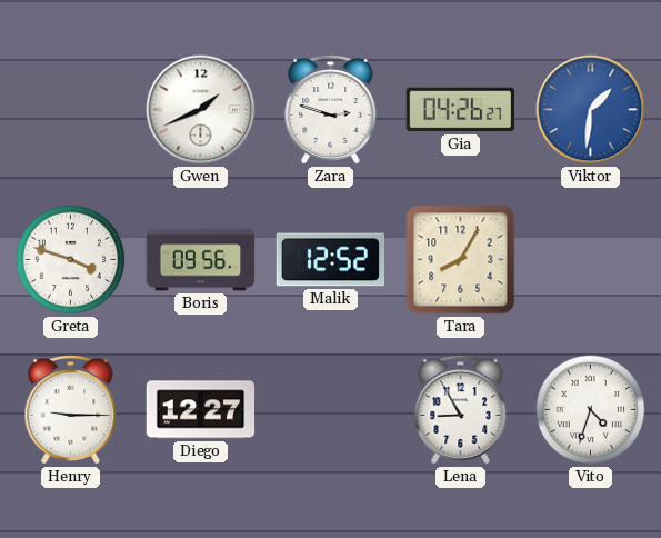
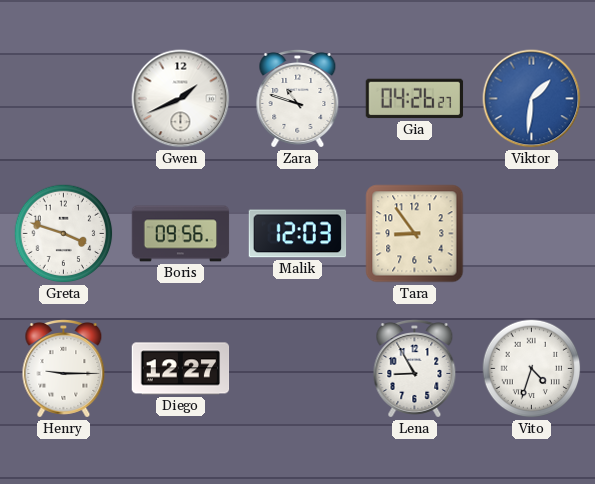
Zara: 2:48 -> 10:48 (298, 99)
Malik: 12:52 -> 12:03 (298, 234)
Tara: 8:05 -> 8:54 (415, 234)
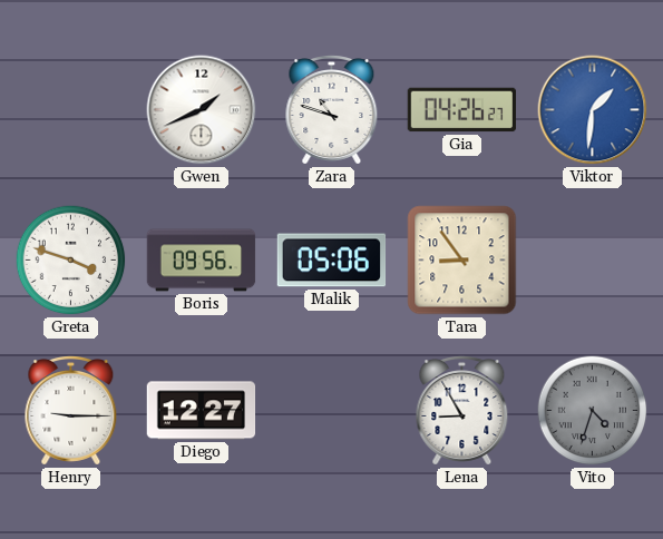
Malik: 12:03 -> 05:06 (332, 261)
Vito dial: white -> grey (593, 411)
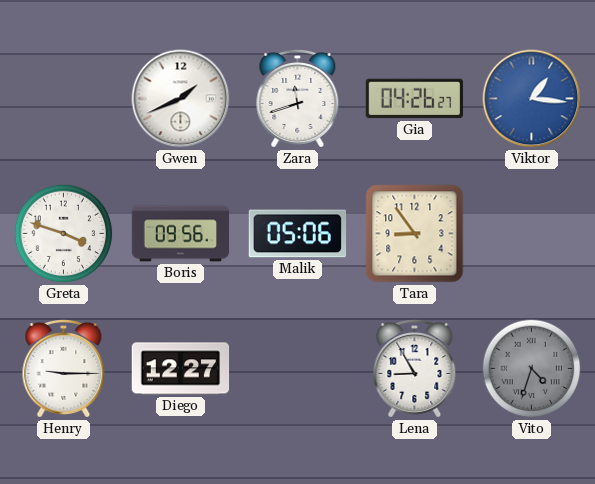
Zara: 10:48 -> 11:42 (298, 99)
Viktor: 1:31 -> 1:16 (532, 99)
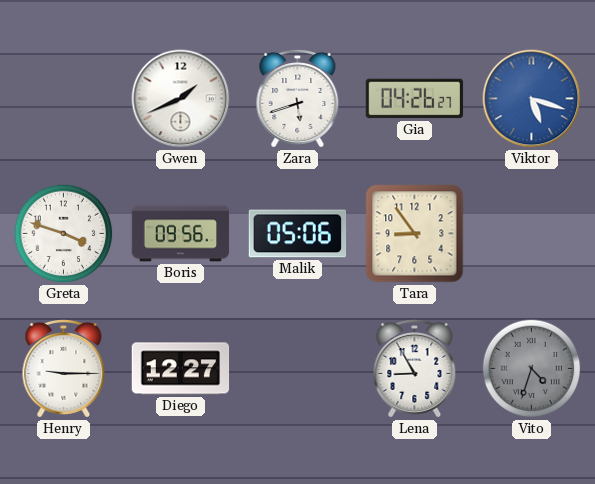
Zara: 11:42 -> 5:42 (298, 99)
Viktor: 1:16 -> 5:18 (532, 99)
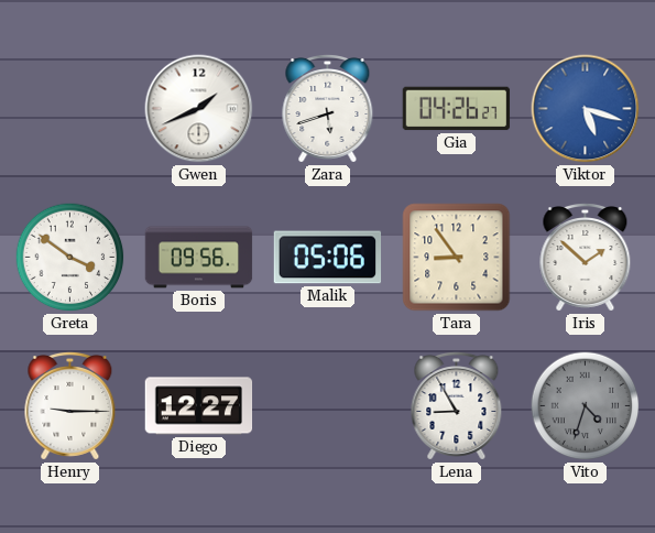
Greta: 3:48 -> 3:51 (70, 258)
Iris: none -> 1:52 (586, 258)
